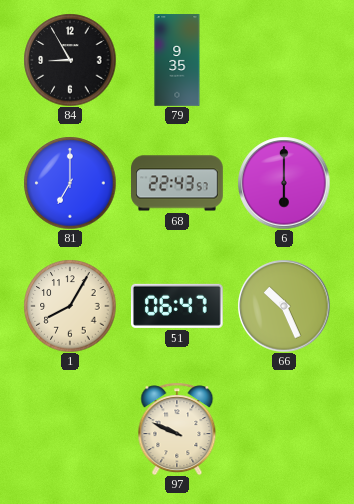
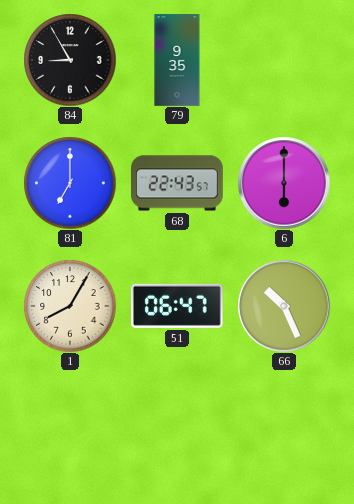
97: 9:49 -> none (177, 429)
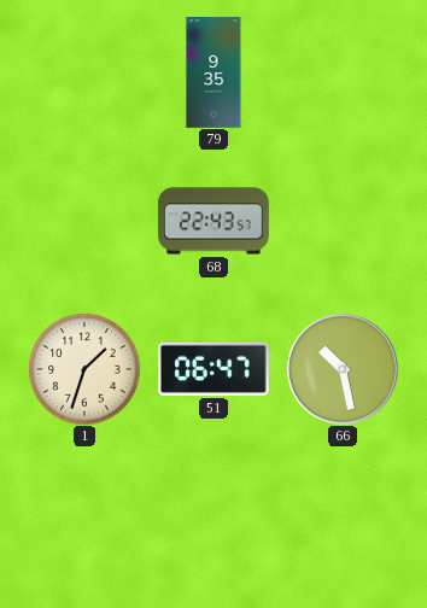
84: 8:55 -> none (70, 60)
81: 7:00 -> none (70, 183)
6: 6:00 -> none (284, 183)
1: 8:05 -> 1:33 (84, 369)
66: 10:26 -> 10:28 (343, 369)
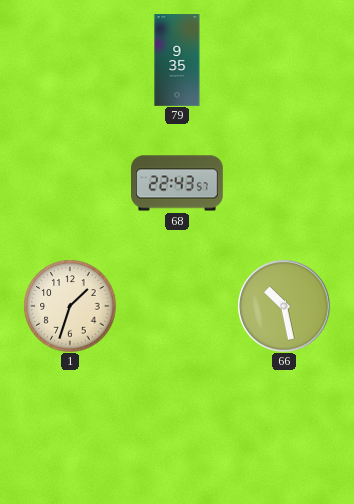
51: 06:47 -> none (213, 369)
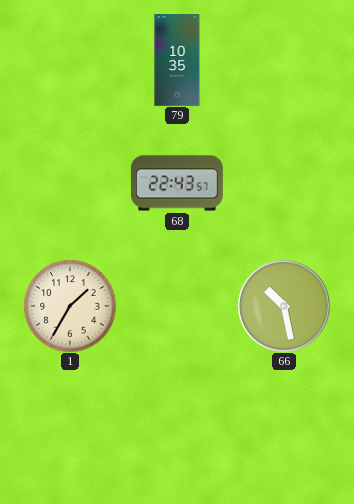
79: 9:35 -> 10:35 (177, 60)
1: 1:33 -> 1:35 (70, 306)
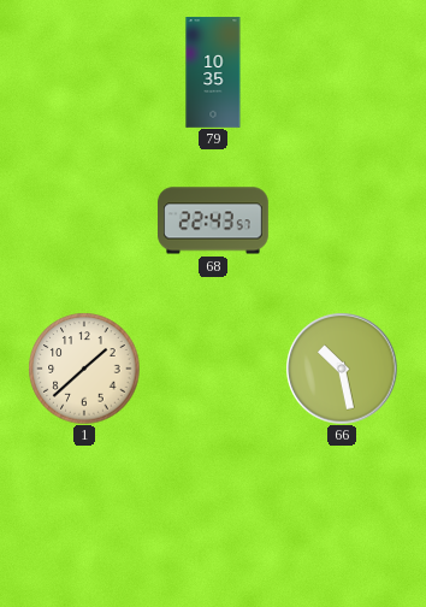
1: 1:35 -> 1:38 (84, 369)
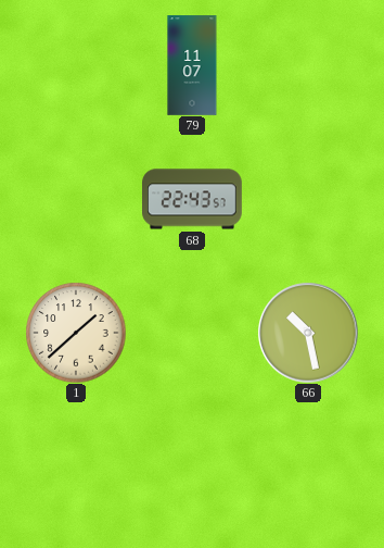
79: 10:35 -> 11:07 (192, 65)
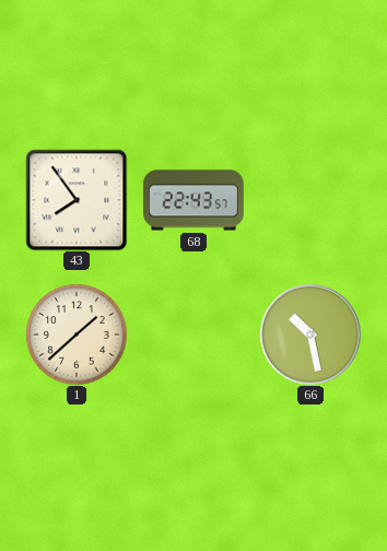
79: 11:07 -> none (192, 65)
43: none -> 7:54 (77, 200)
